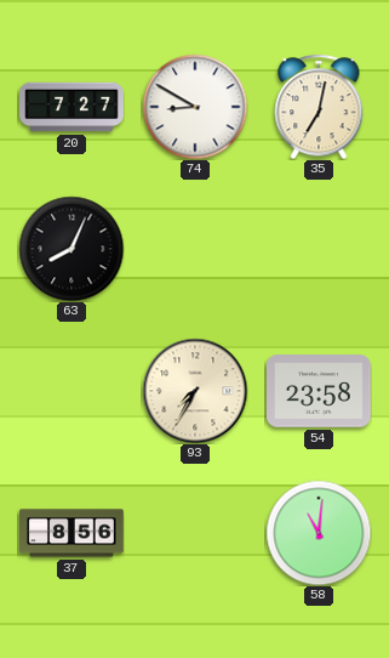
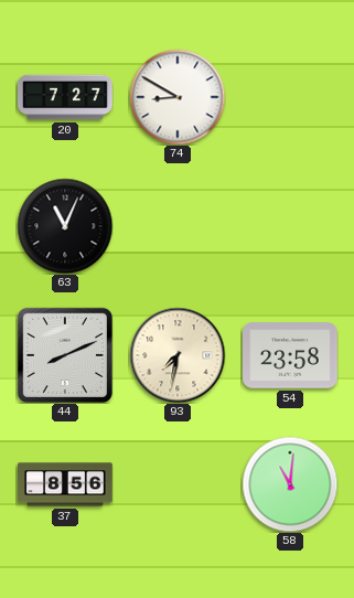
35: 7:02 -> none (319, 107)
63: 8:04 -> 11:04 (65, 226)
44: none -> 8:11 (65, 355)
93: 7:35 -> 7:32 (178, 355)
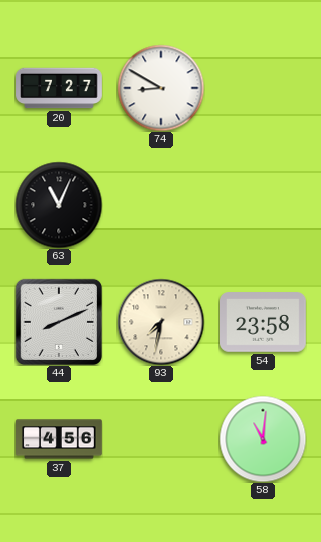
37: 8:56 -> 4:56 (59, 439)
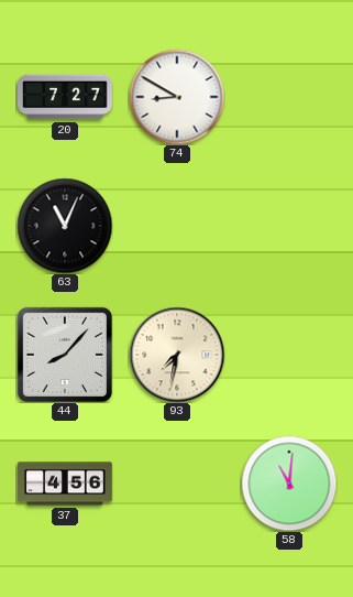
44: 8:11 -> 8:07 (65, 355)
54: 23:58 -> none (264, 322)
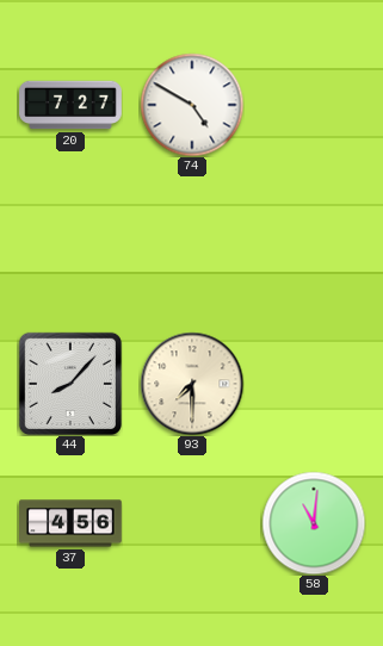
74: 8:50 -> 4:50 (192, 105)
63: 11:04 -> none (65, 226)
93: 7:32 -> 7:30 (192, 384)
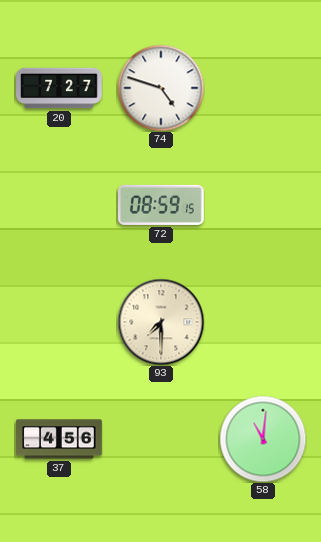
74: 4:50 -> 4:48 (161, 88)
72: none -> 08:59 (162, 205)
44: 8:07 -> none (70, 384)
